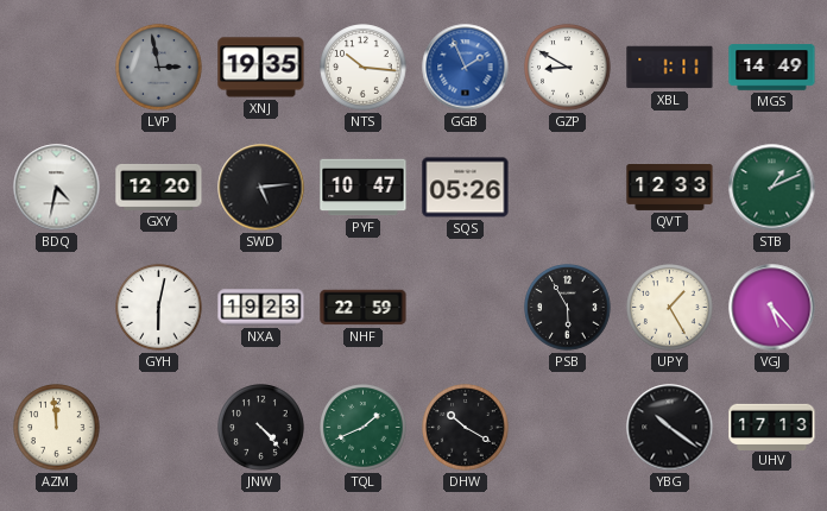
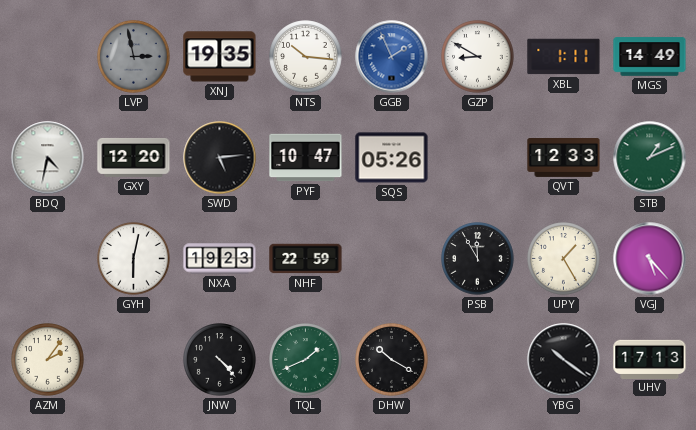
PSB: 5:55 -> 11:55 (478, 259)
AZM: 11:59 -> 2:06 (48, 360)
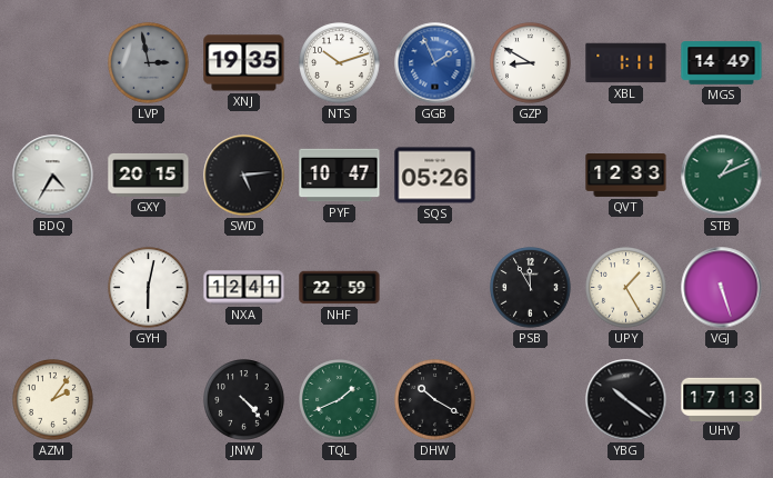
NTS: 10:16 -> 10:12 (340, 63)
BDQ: 4:32 -> 4:35 (53, 176)
GXY: 12:20 -> 20:15 (149, 175)
NXA: 19:23 -> 12:41 (244, 288)
VGJ: 5:23 -> 5:27 (722, 288)
